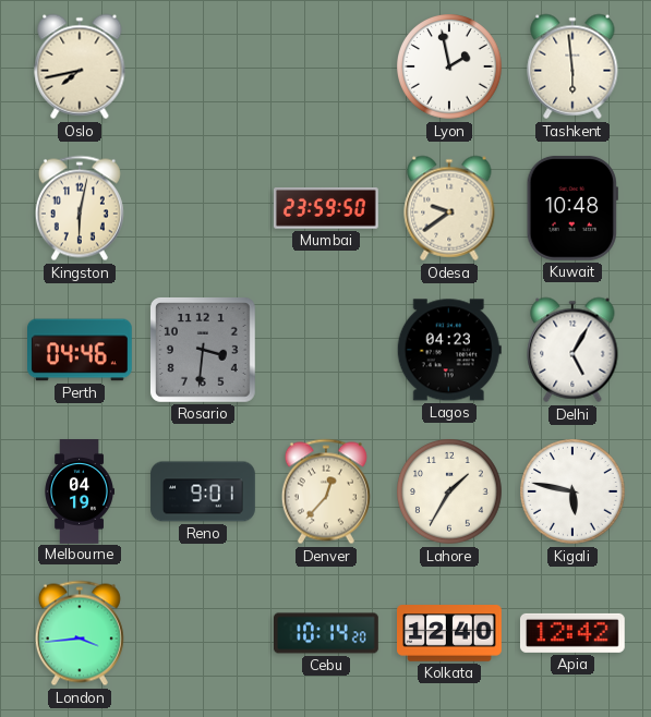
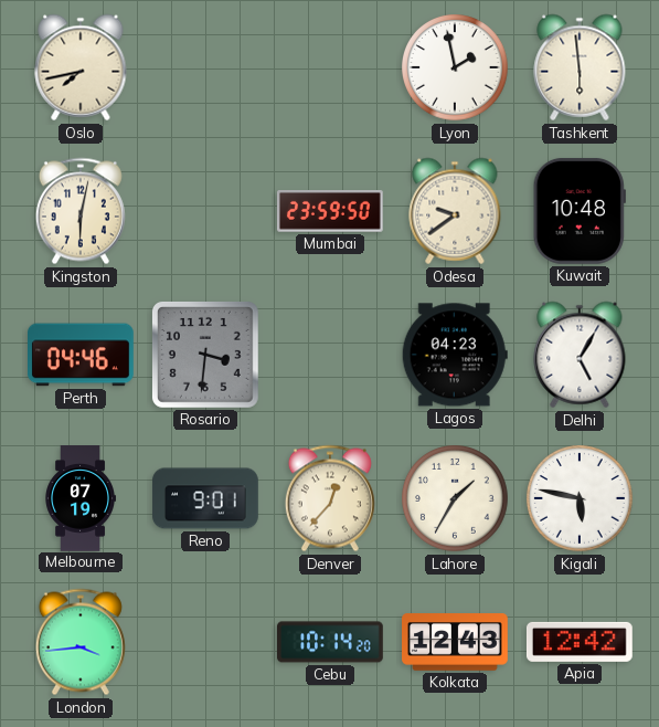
Melbourne: 04:19 -> 07:19 (79, 498)
Kolkata: 12:40 -> 12:43 (455, 642)
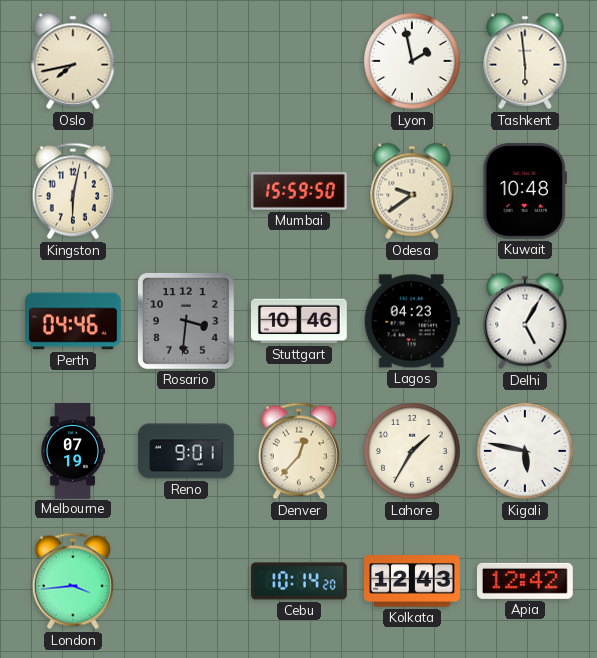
Mumbai: 23:59 -> 15:59 (299, 192)
Stuttgart: none -> 10:46 (300, 321)
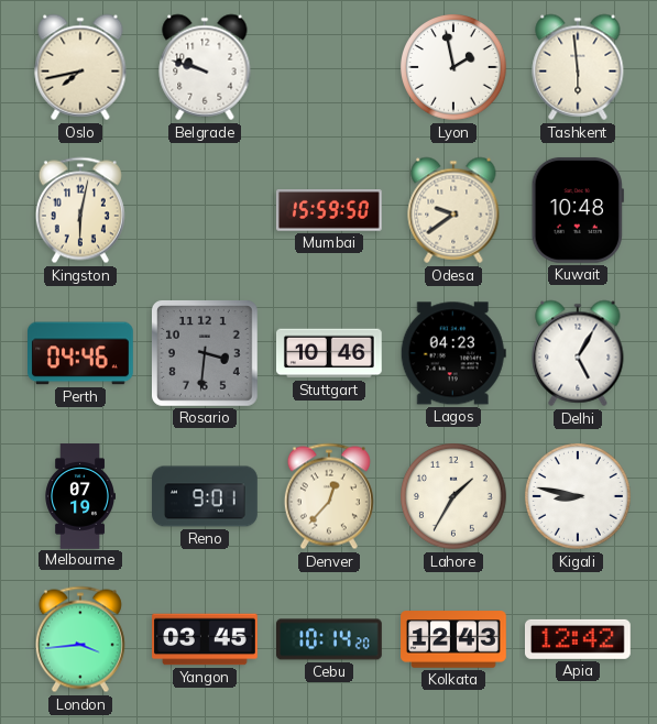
Belgrade: none -> 9:48 (205, 67)
Kigali: 5:47 -> 8:47 (579, 497)
Yangon: none -> 03:45 (206, 639)
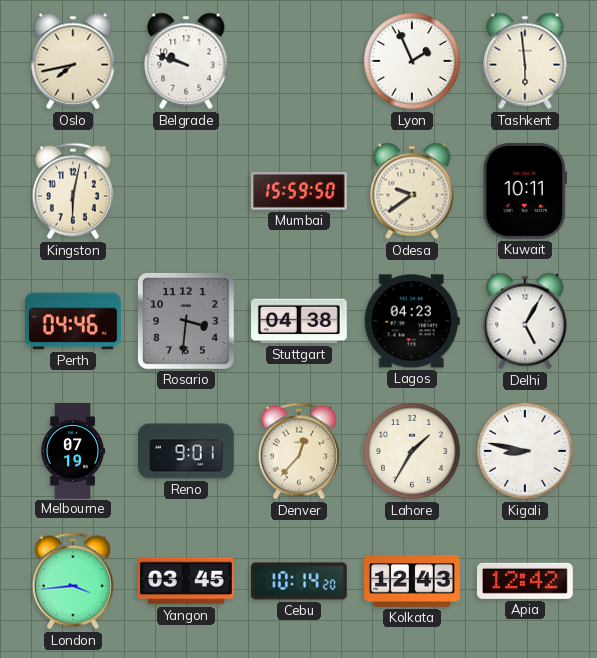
Lyon: 1:58 -> 1:56 (413, 62)
Kuwait: 10:48 -> 10:11 (525, 191)
Stuttgart: 10:46 -> 04:38 (300, 321)
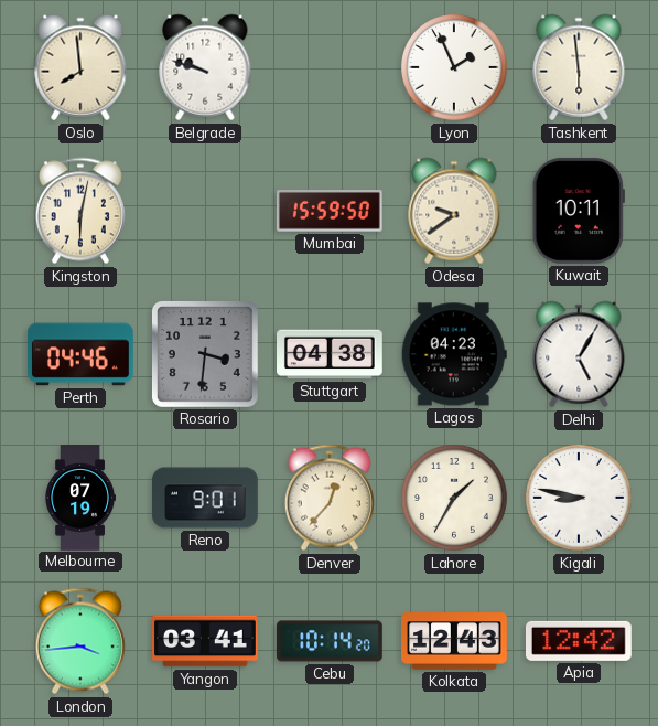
Oslo: 7:43 -> 7:59 (80, 67)
Yangon: 03:45 -> 03:41 (206, 641)
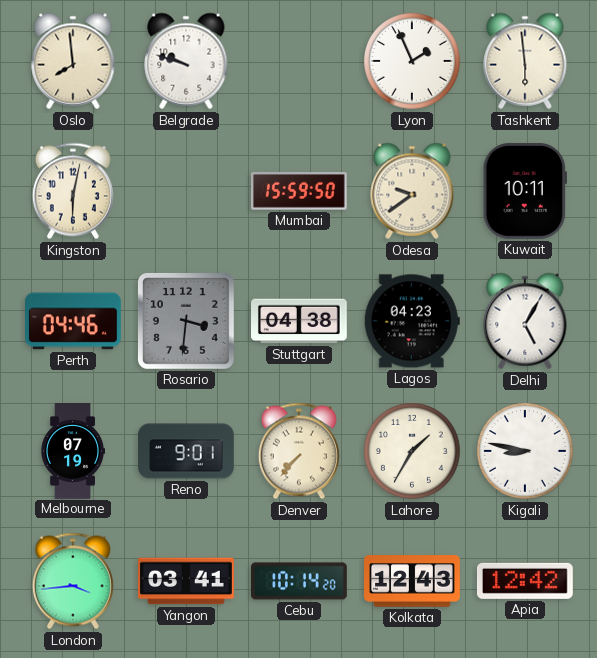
Denver: 12:37 -> 7:37 (299, 451)
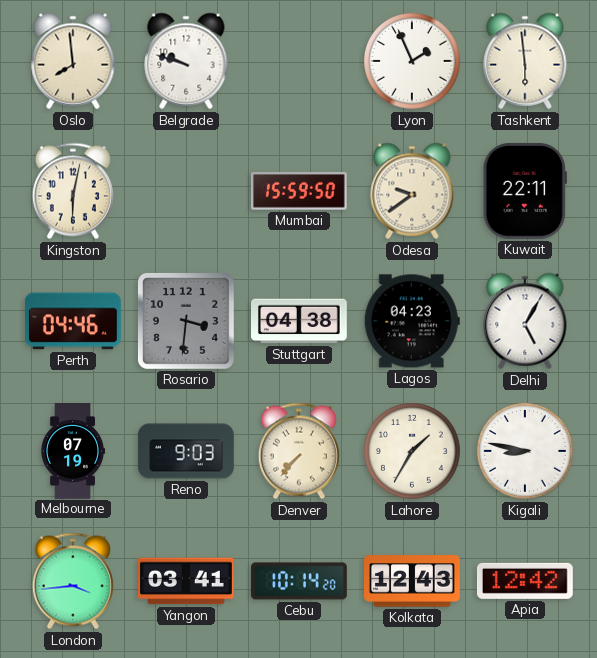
Kuwait: 10:11 -> 22:11 (525, 191)
Reno: 9:01 -> 9:03 (186, 451)
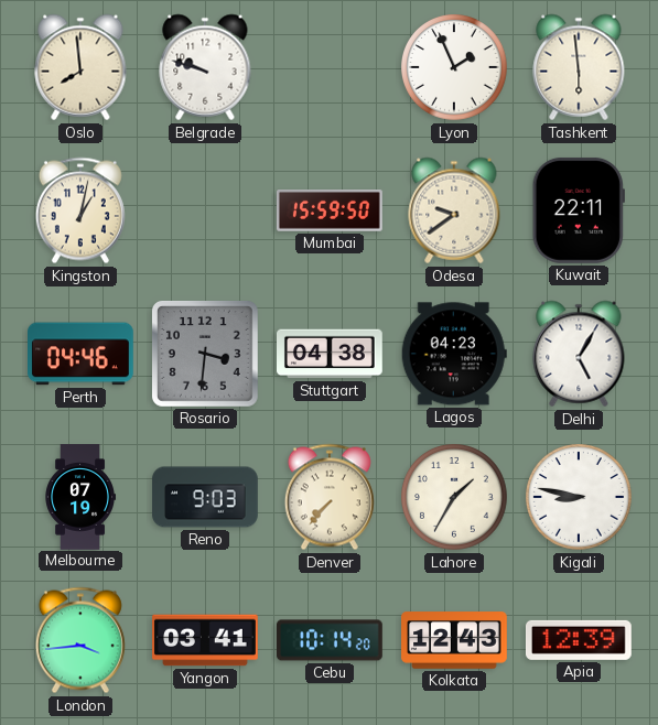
Kingston: 6:02 -> 1:02 (80, 210)
Apia: 12:42 -> 12:39 (579, 640)
